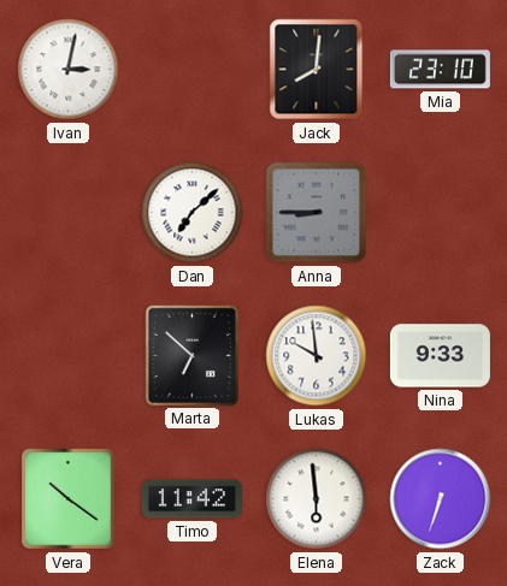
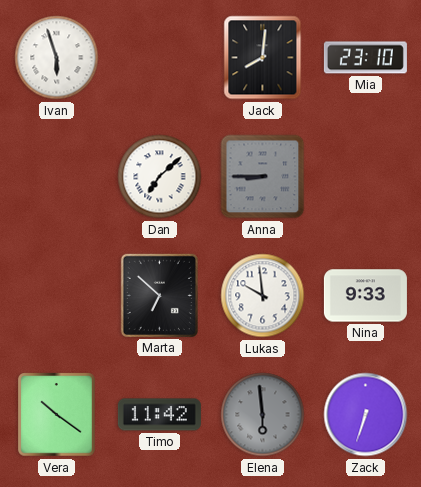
Ivan: 3:02 -> 5:57 (57, 58)
Elena dial: white -> grey (263, 415)
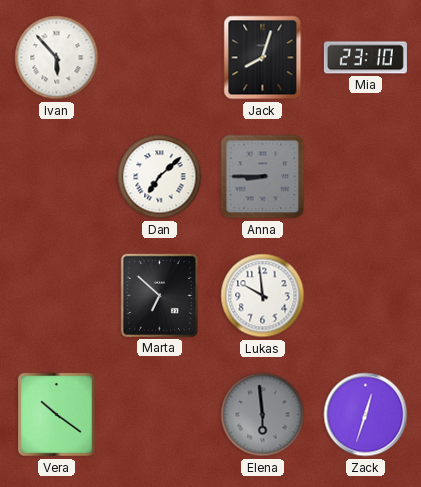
Ivan: 5:57 -> 5:53 (57, 58)
Jack: 8:01 -> 8:03 (263, 58)
Nina: 9:33 -> none (365, 296)
Timo: 11:42 -> none (159, 415)
Zack: 6:33 -> 12:33 (366, 415)
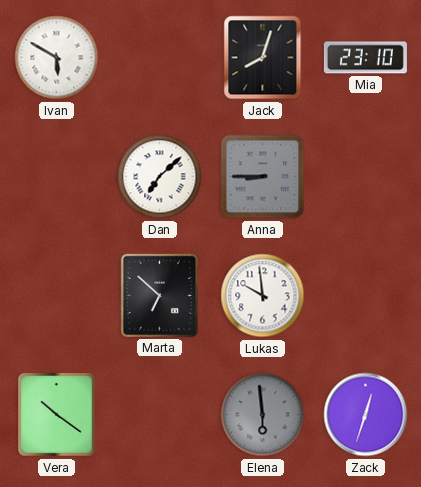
Ivan: 5:53 -> 5:50 (57, 58)
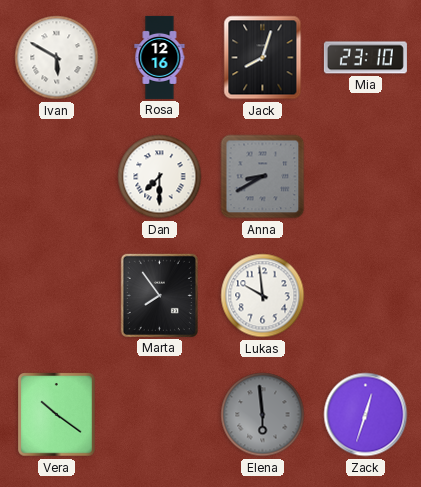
Rosa: none -> 12:16 (160, 57)
Dan: 7:08 -> 7:30 (160, 177)
Anna: 8:45 -> 8:40 (263, 177)
Marta: 6:52 -> 7:54 (159, 295)
